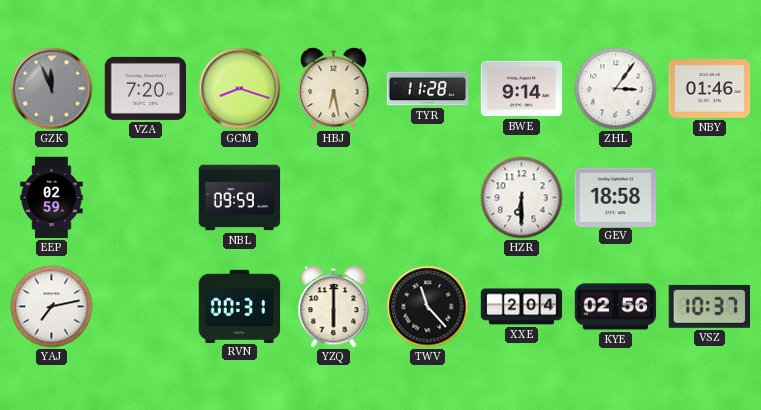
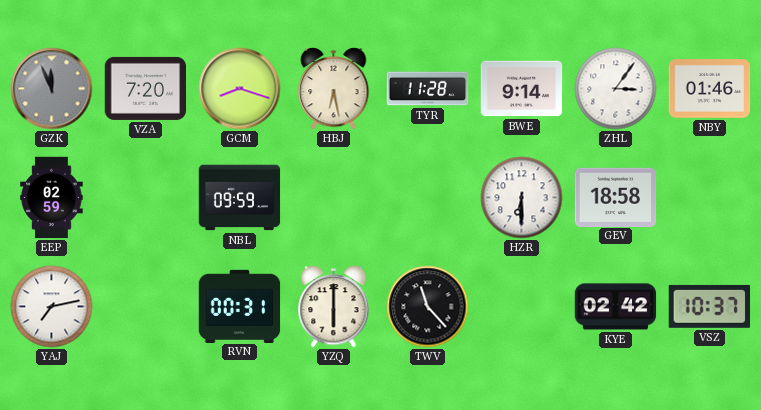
XXE: 2:04 -> none (522, 307)
KYE: 02:56 -> 02:42 (616, 307)
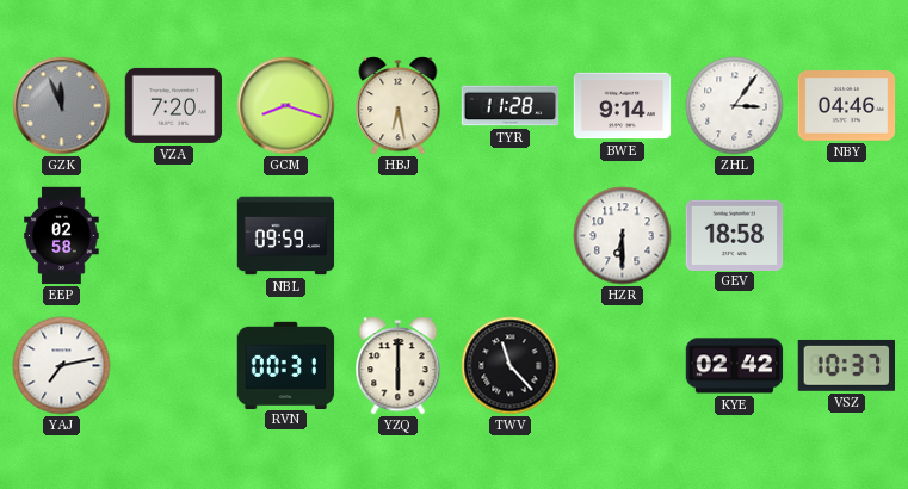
NBY: 01:46 -> 04:46 (847, 106)
EEP: 02:59 -> 02:58 (62, 236)
